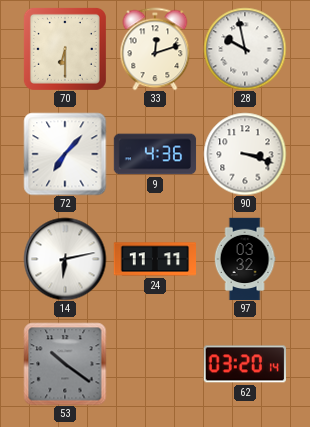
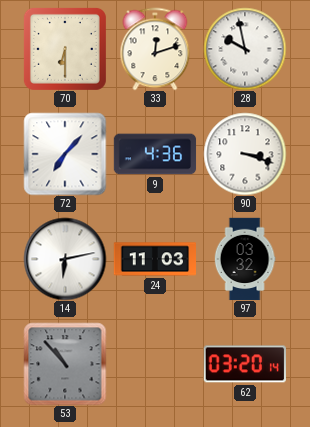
24: 11:11 -> 11:03 (154, 259)
53: 10:21 -> 10:53 (65, 364)
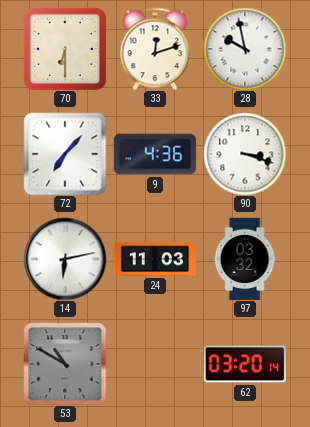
53: 10:53 -> 10:50 (65, 364)
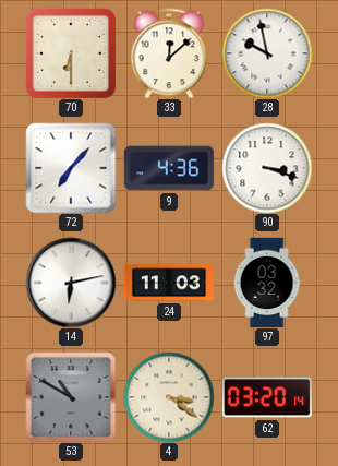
33: 12:12 -> 12:08 (169, 53)
4: none -> 3:21 (169, 397)
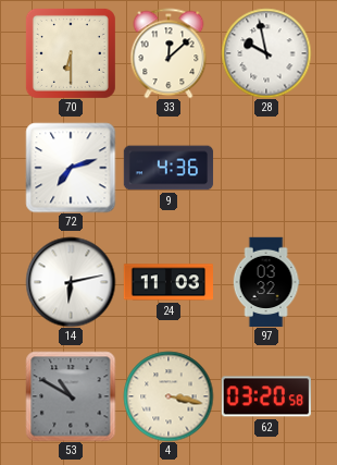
72: 7:07 -> 7:12 (71, 168)
90: 3:18 -> none (267, 168)
4: 3:21 -> 3:17 (168, 396)
62: 03:20:14 -> 03:20:58 (265, 396)
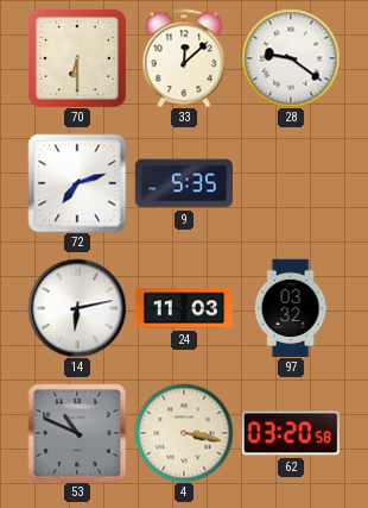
28: 9:58 -> 9:21 (291, 58)
9: 4:36 -> 5:35 (184, 183)
53: 10:50 -> 10:49 (77, 433)
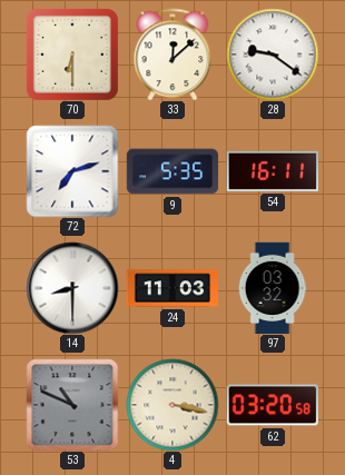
54: none -> 16:11 (273, 171)
14: 6:13 -> 8:30 (72, 288)
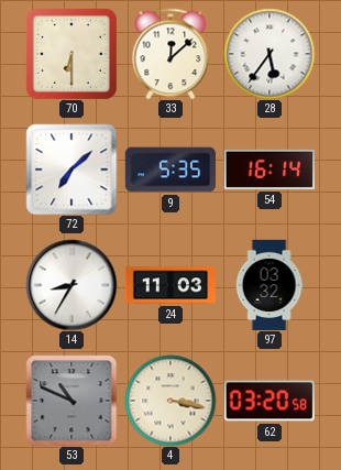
28: 9:21 -> 5:36 (269, 54)
72: 7:12 -> 7:08 (71, 170)
54: 16:11 -> 16:14 (269, 170)
14: 8:30 -> 8:35 (71, 285)
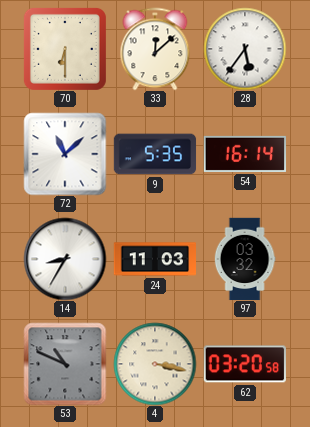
72: 7:08 -> 11:08 (65, 154)
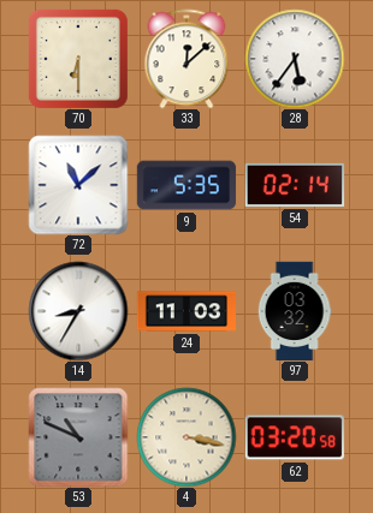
54: 16:14 -> 02:14 (295, 185)
